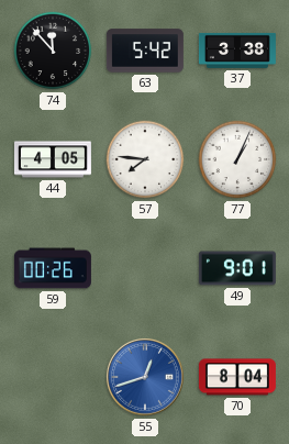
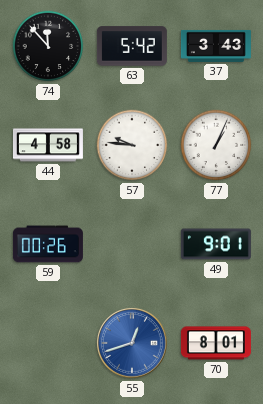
37: 3:38 -> 3:43 (216, 46)
44: 4:05 -> 4:58 (48, 145)
57: 7:46 -> 9:46 (132, 145)
70: 8:04 -> 8:01 (216, 343)
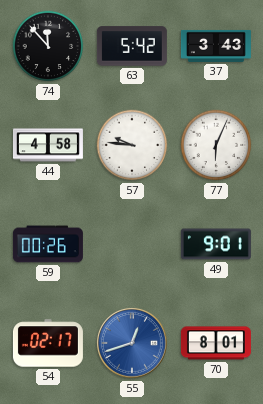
77: 1:04 -> 6:04 (216, 145)
54: none -> 02:17 (48, 343)
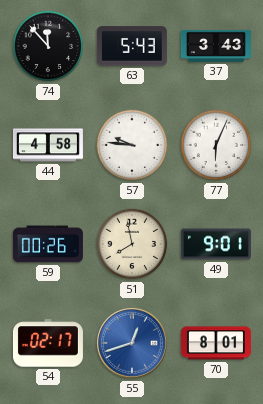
63: 5:42 -> 5:43 (132, 46)
51: none -> 7:58 (132, 244)
